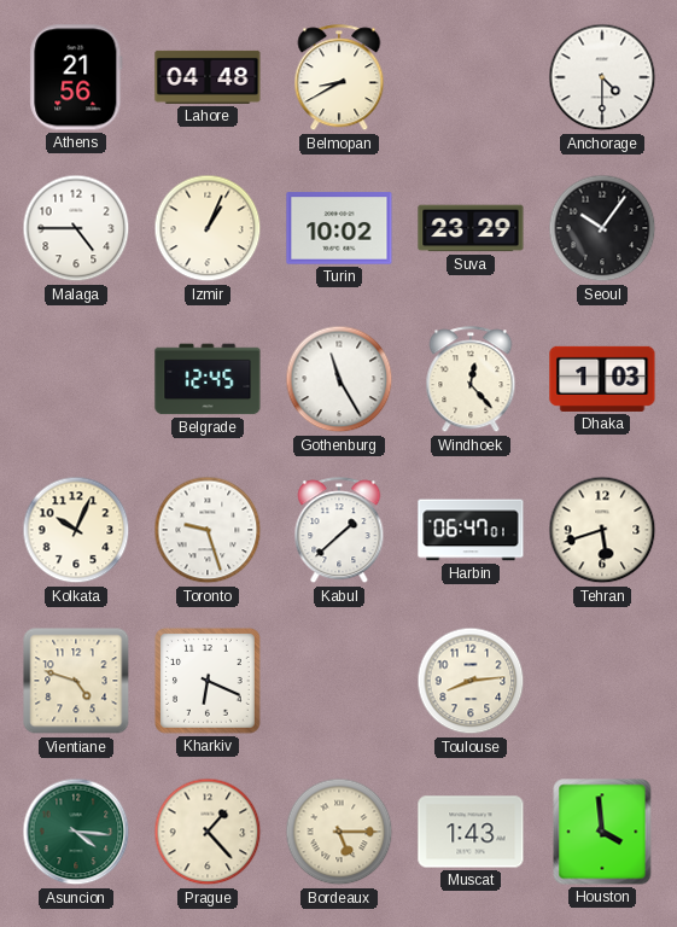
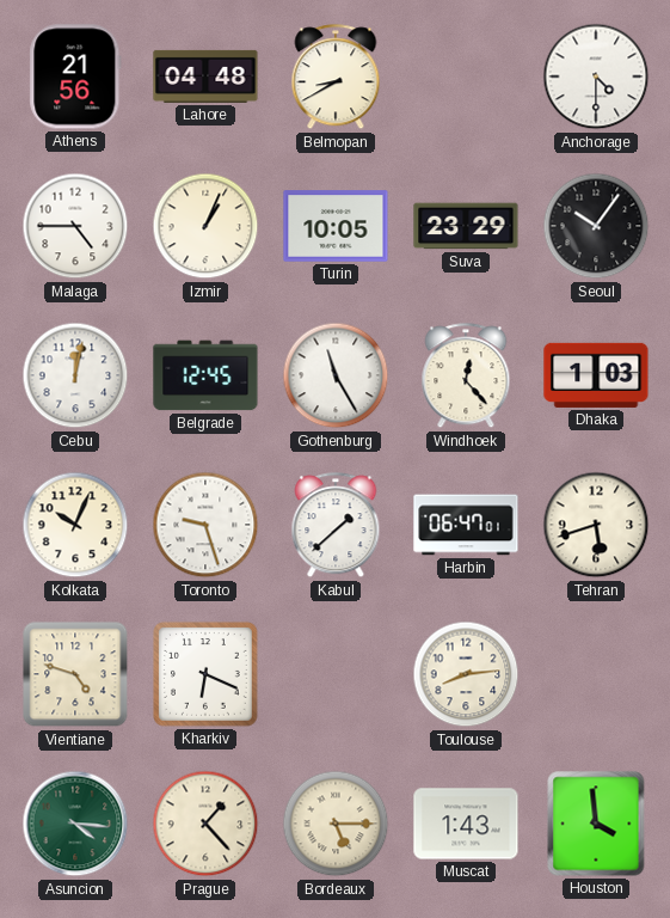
Turin: 10:02 -> 10:05 (336, 226)
Cebu: none -> 12:02 (75, 375)
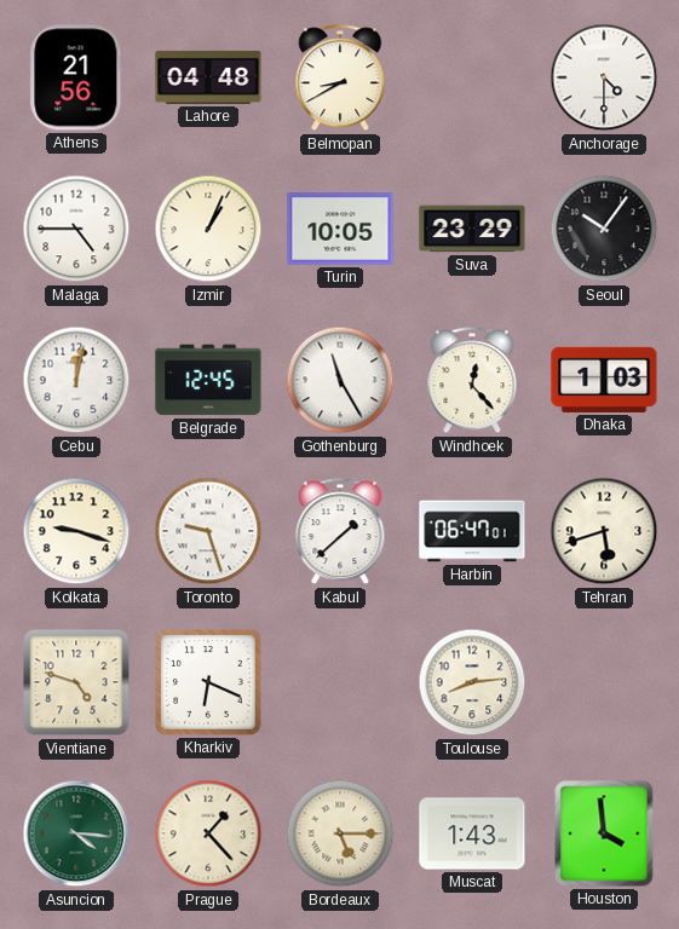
Kolkata: 10:04 -> 9:18 (76, 531)
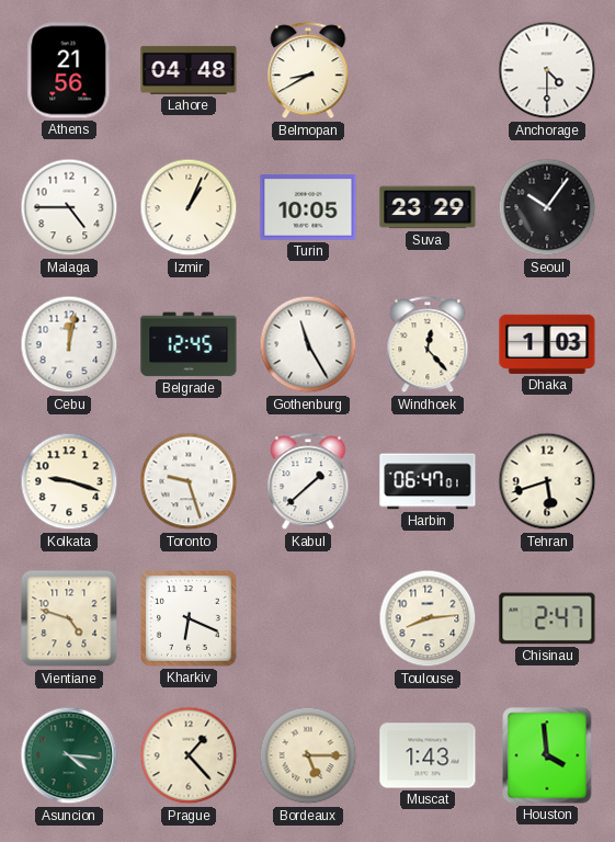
Chisinau: none -> 2:47 (547, 618)
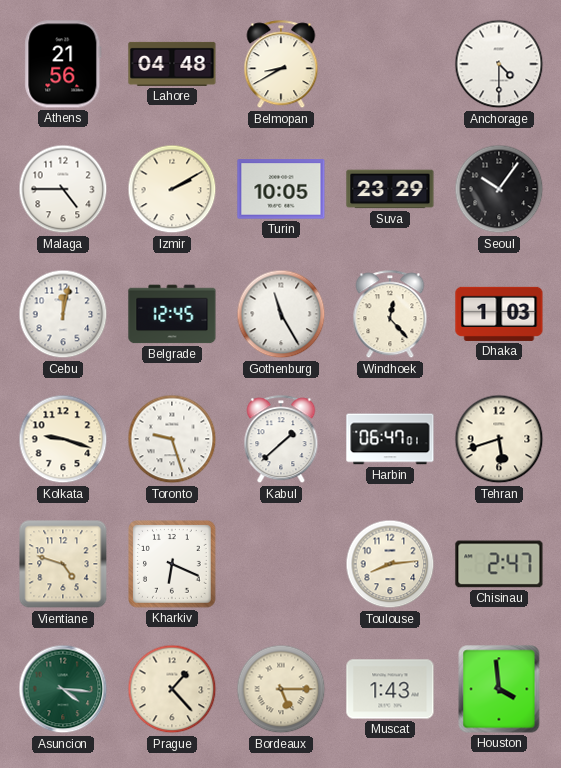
Izmir: 1:04 -> 2:10 (172, 189)
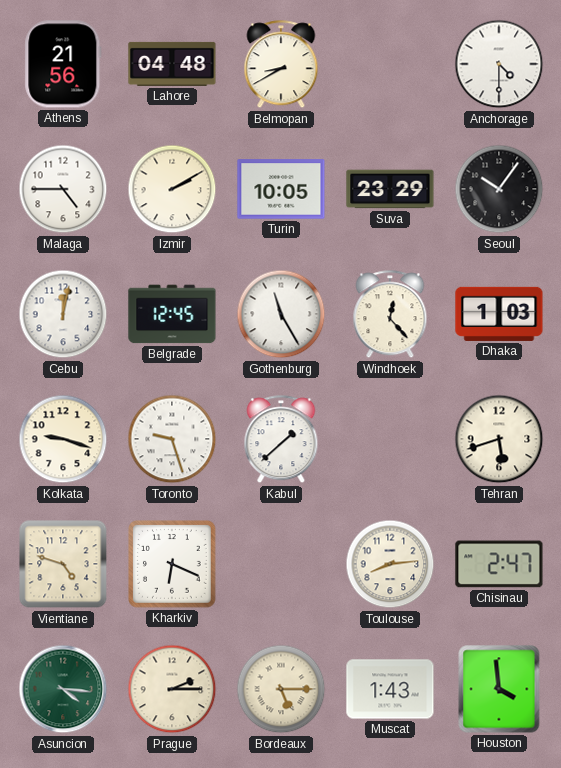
Harbin: 06:47 -> none (390, 439)
Prague: 1:23 -> 2:15 (172, 689)
